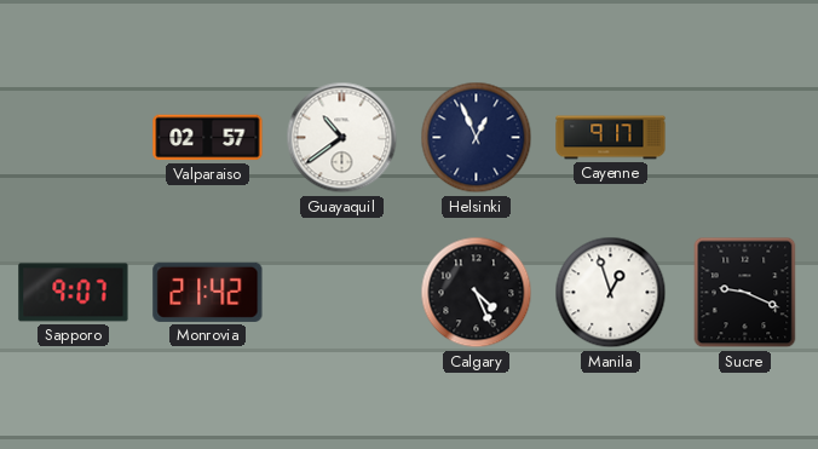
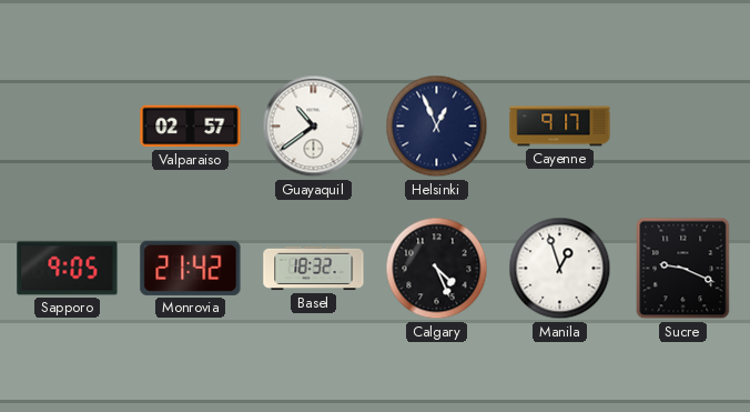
Sapporo: 9:07 -> 9:05 (68, 269)
Basel: none -> 18:32 (314, 269)
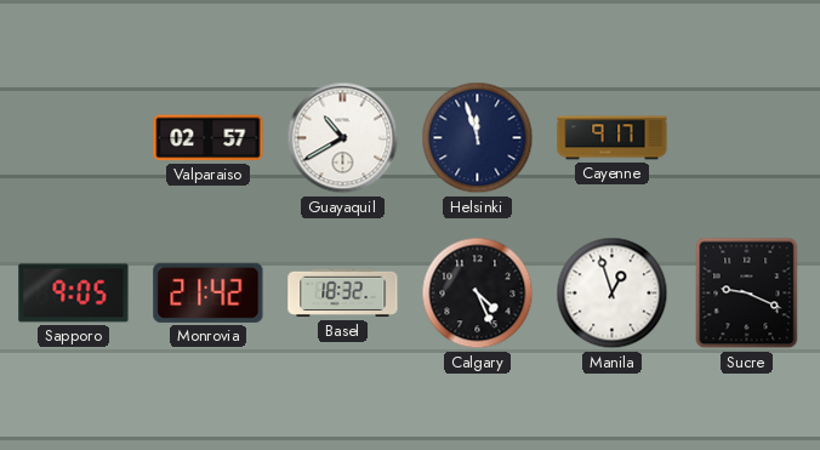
Guayaquil: 10:39 -> 10:40 (343, 138)
Helsinki: 12:56 -> 11:57 (478, 138)
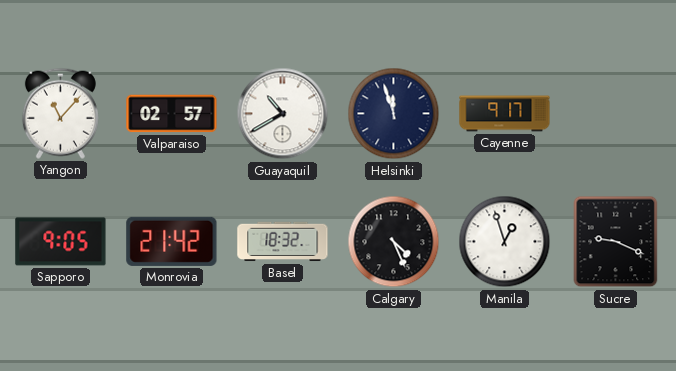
Yangon: none -> 11:07 (60, 113)
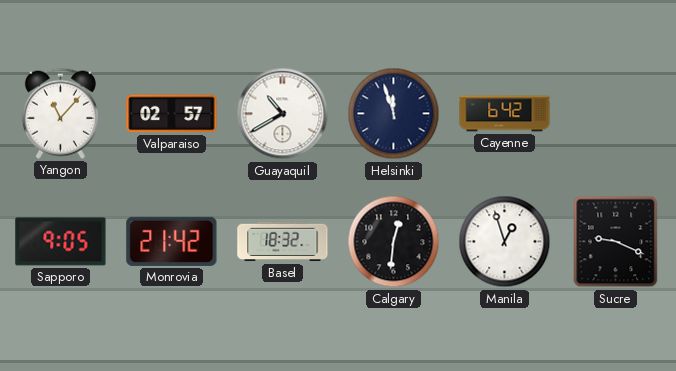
Cayenne: 9:17 -> 6:42 (505, 114)
Calgary: 4:26 -> 12:31 (394, 242)
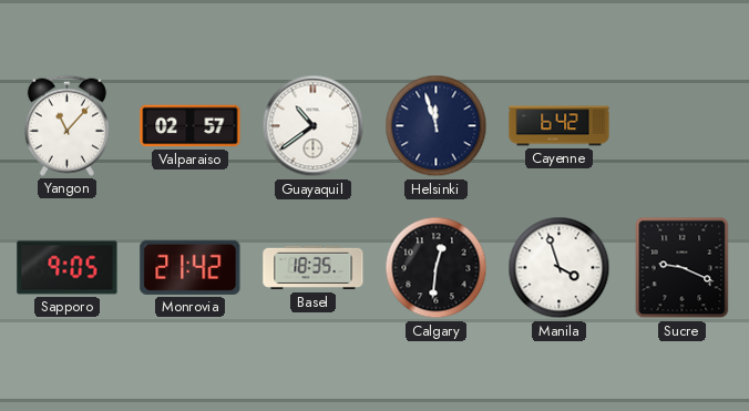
Guayaquil: 10:40 -> 10:39 (314, 126)
Basel: 18:32 -> 18:35 (314, 268)
Manila: 12:57 -> 3:57 (560, 268)
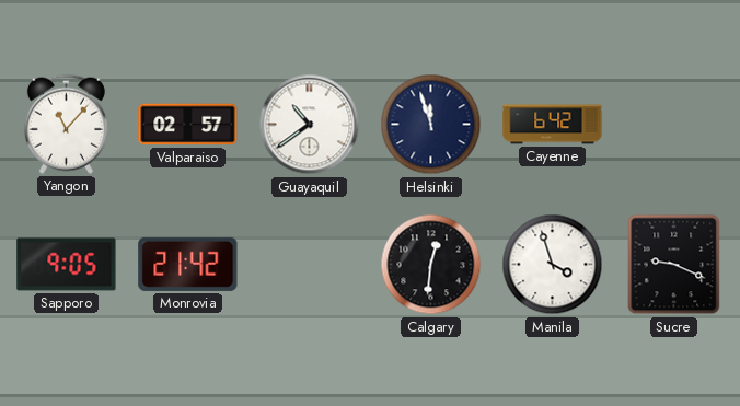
Basel: 18:35 -> none (314, 268)
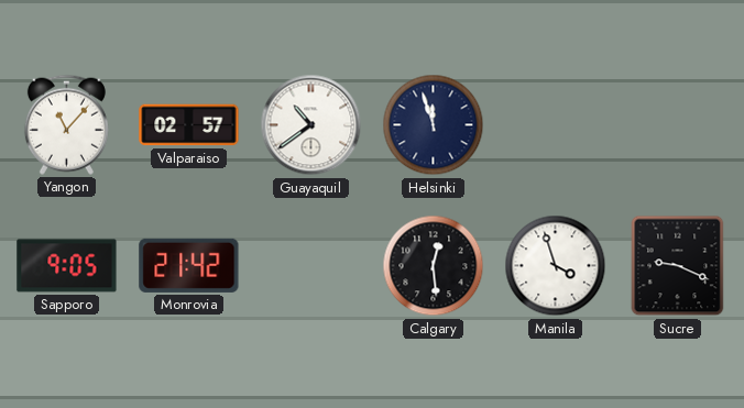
Cayenne: 6:42 -> none (553, 125)
Calgary: 12:31 -> 12:29 (434, 266)
